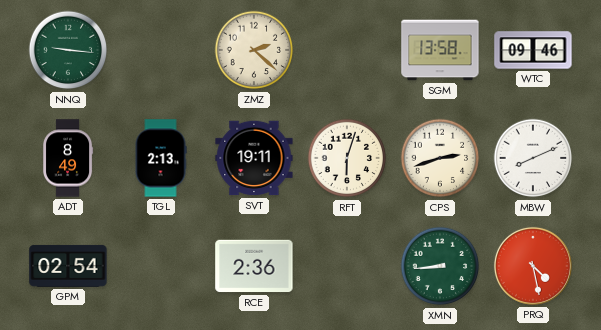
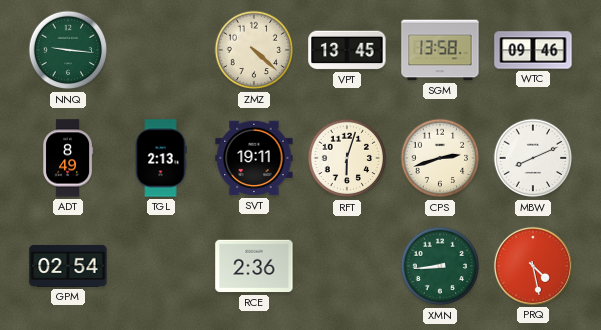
ZMZ: 2:22 -> 4:22 (254, 50)
VPT: none -> 13:45 (347, 50)
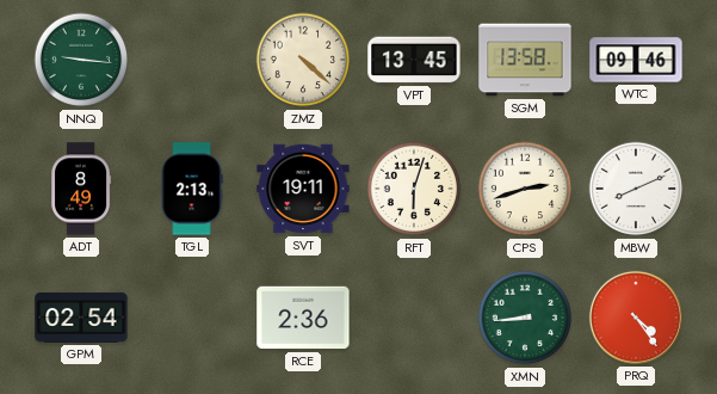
PRQ: 4:28 -> 4:24 (636, 318)
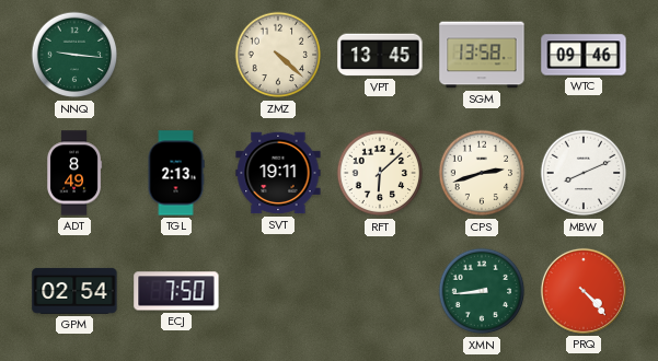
RFT: 6:03 -> 6:08 (380, 173)
ECJ: none -> 7:50 (176, 291)
RCE: 2:36 -> none (303, 318)
PRQ: 4:24 -> 4:23 (584, 291)
